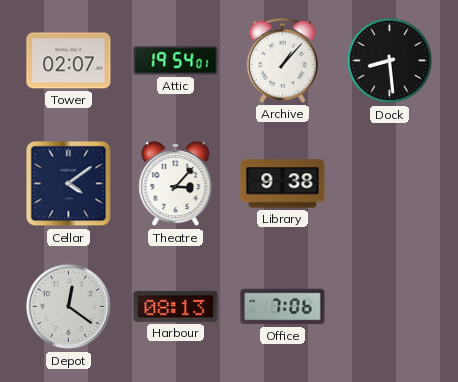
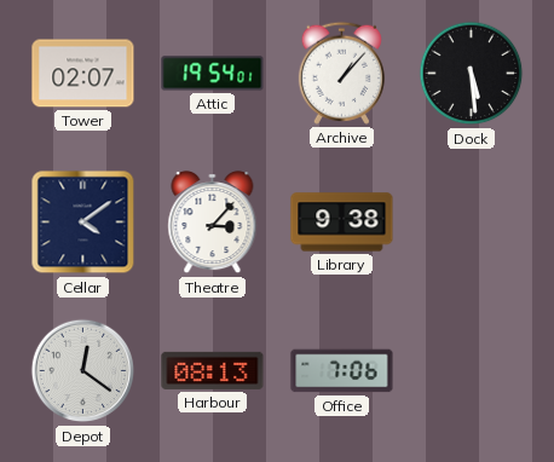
Dock: 8:29 -> 5:29 (472, 74)
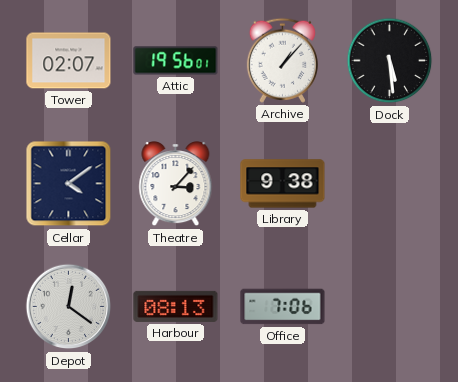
Attic: 19:54 -> 19:56 (176, 61)
